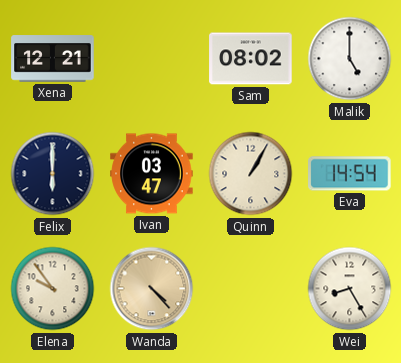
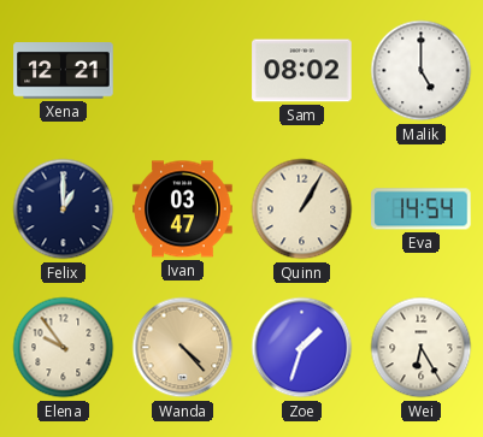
Felix: 6:00 -> 1:00 (64, 209)
Zoe: none -> 1:33 (302, 348)
Wei: 8:25 -> 6:25 (422, 348)
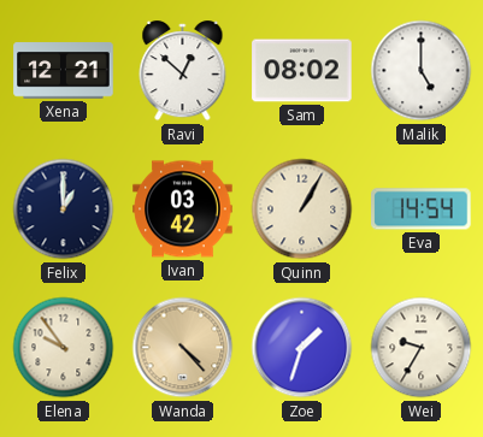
Ravi: none -> 12:52 (183, 71)
Ivan: 03:47 -> 03:42 (183, 209)
Wei: 6:25 -> 9:35 (422, 348)
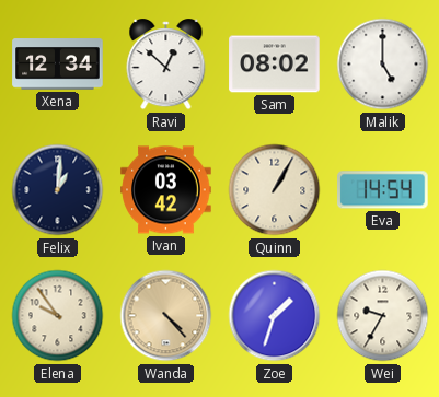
Xena: 12:21 -> 12:34 (58, 65)
Felix: 1:00 -> 1:01 (58, 190)
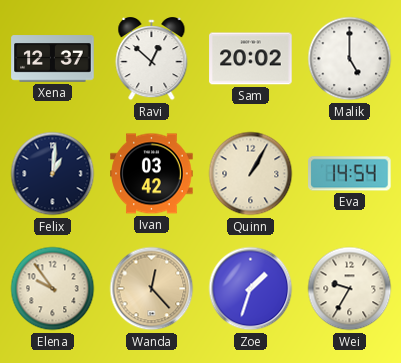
Xena: 12:34 -> 12:37 (53, 59)
Sam: 08:02 -> 20:02 (251, 59)
Wanda: 4:23 -> 12:23 (152, 289)
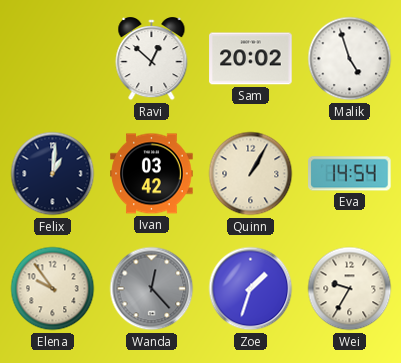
Xena: 12:37 -> none (53, 59)
Malik: 5:00 -> 4:57 (350, 59)
Wanda dial: champagne -> grey (152, 289)
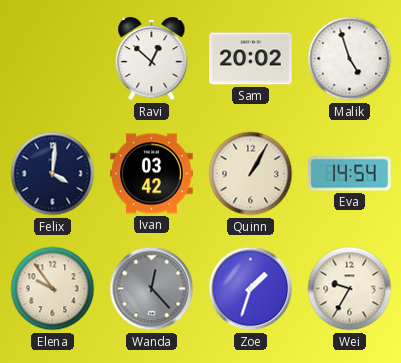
Felix: 1:01 -> 4:01 (53, 174)
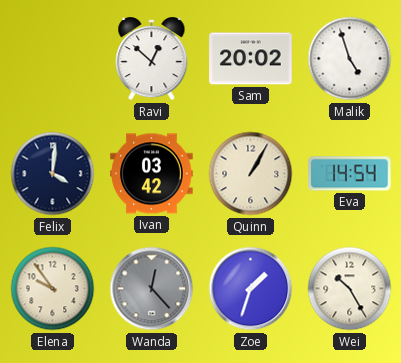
Wei: 9:35 -> 10:25 (350, 289)
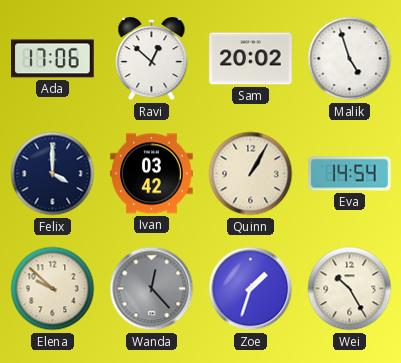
Ada: none -> 17:06 (53, 59)
Felix: 4:01 -> 4:00 (53, 174)
Elena: 9:54 -> 9:52 (53, 289)
